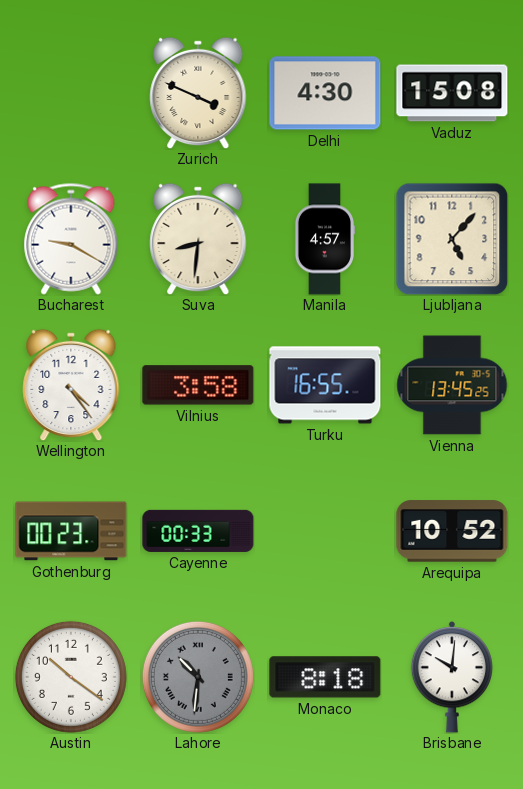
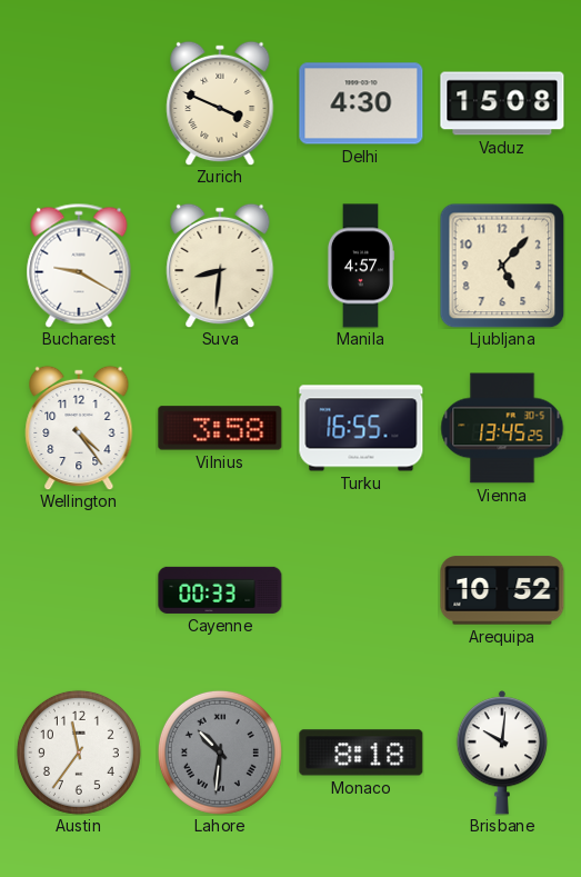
Gothenburg: 00:23 -> none (71, 531)
Austin: 10:21 -> 11:36 (79, 753)
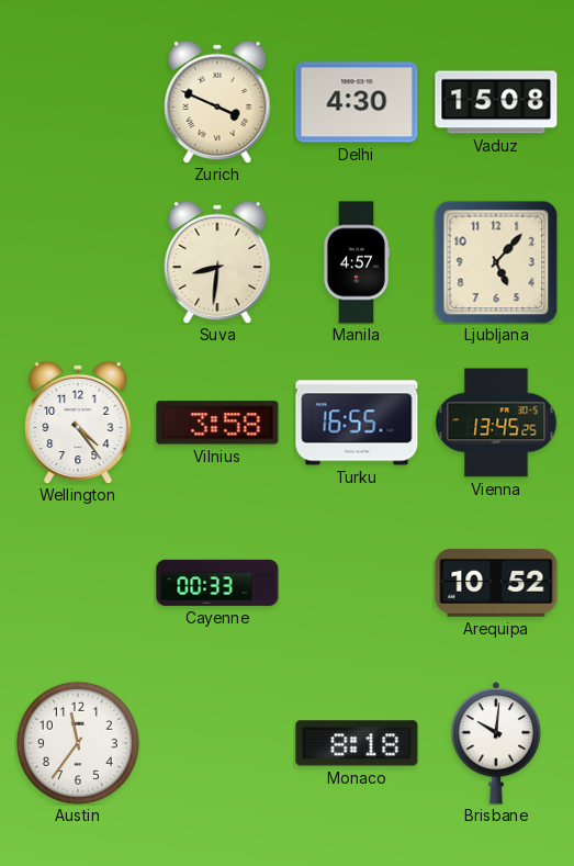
Bucharest: 9:20 -> none (79, 266)
Lahore: 10:31 -> none (220, 753)
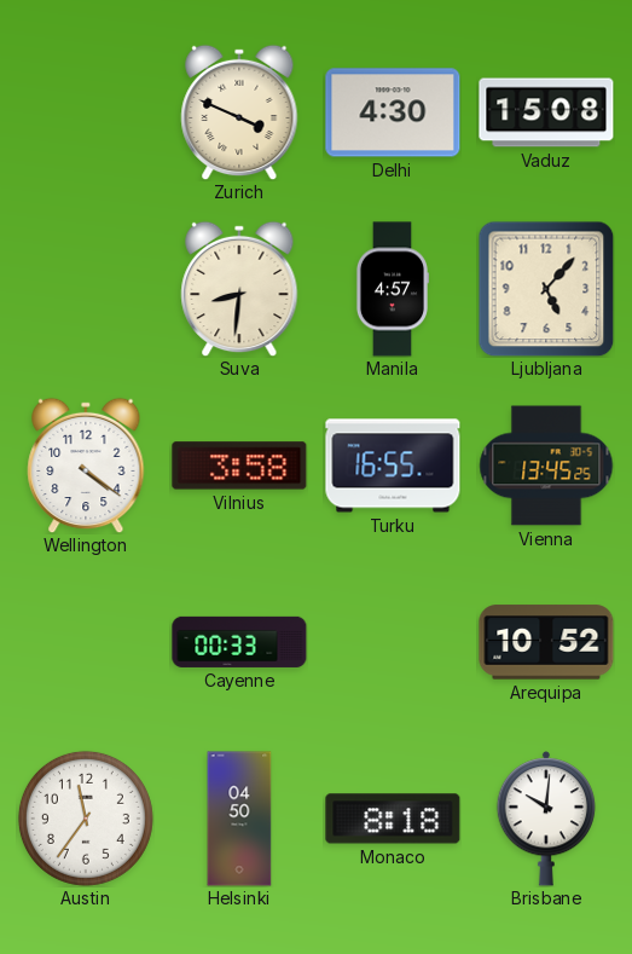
Wellington: 4:24 -> 4:21 (86, 466)
Helsinki: none -> 04:50 (239, 819)
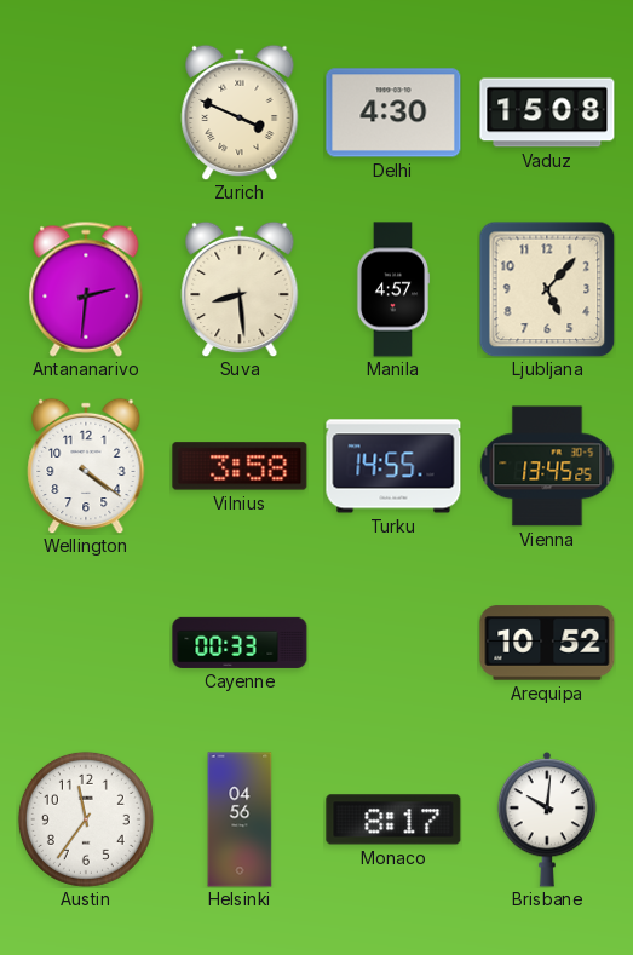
Antananarivo: none -> 2:31 (86, 289)
Suva: 8:31 -> 8:29 (240, 289)
Turku: 16:55 -> 14:55 (393, 466)
Helsinki: 04:50 -> 04:56 (240, 819)
Monaco: 8:18 -> 8:17 (393, 819)
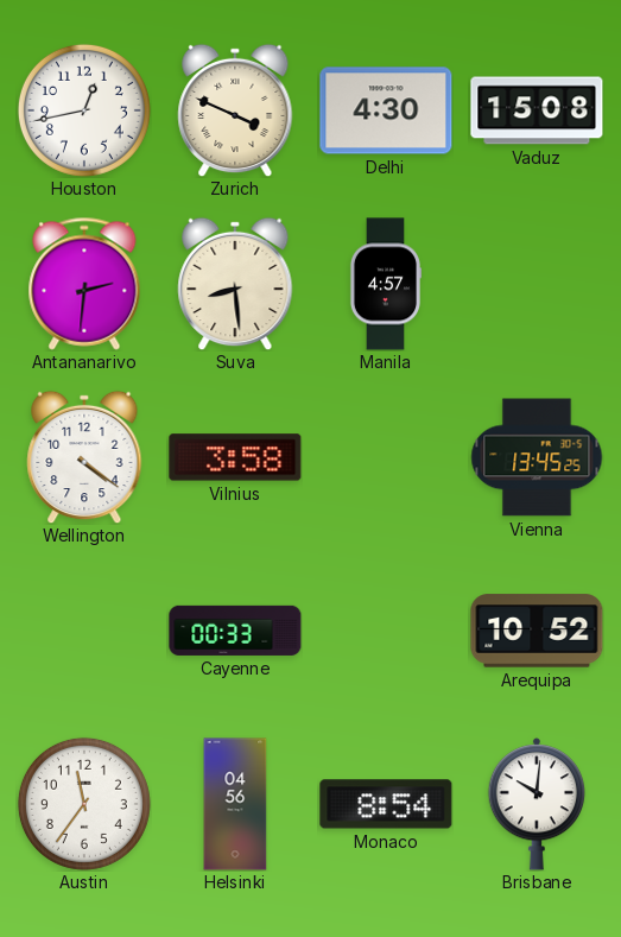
Houston: none -> 12:43 (84, 110)
Ljubljana: 5:07 -> none (547, 289)
Turku: 14:55 -> none (393, 466)
Monaco: 8:17 -> 8:54 (386, 804)
